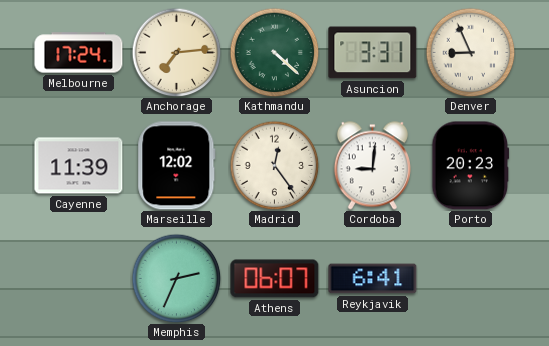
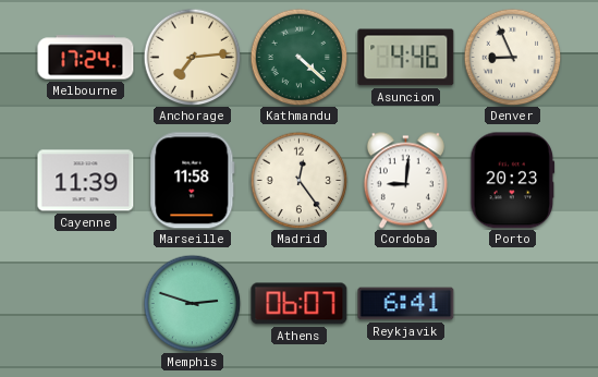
Asuncion: 3:31 -> 4:46 (406, 58)
Marseille: 12:02 -> 11:58 (193, 181)
Memphis: 2:34 -> 2:48 (192, 303)
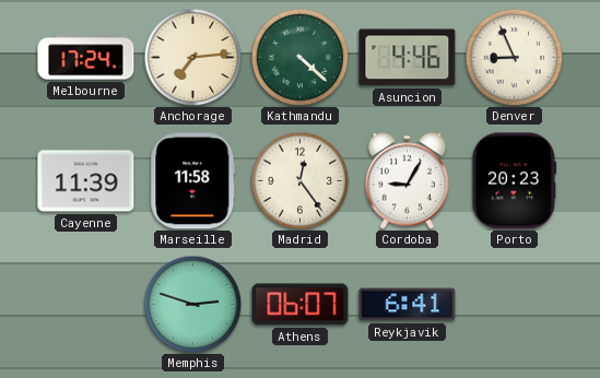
Cordoba: 9:01 -> 9:05 (407, 181)
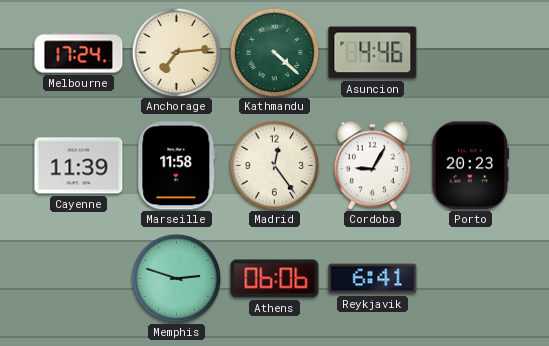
Denver: 8:56 -> none (514, 57)
Athens: 06:07 -> 06:06 (275, 279)
